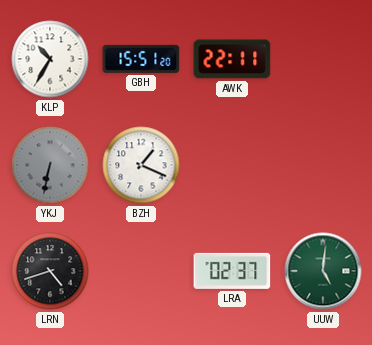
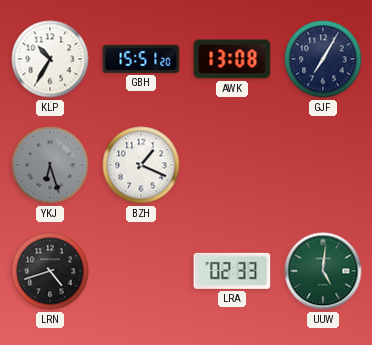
AWK: 22:11 -> 13:08 (232, 59)
GJF: none -> 7:05 (323, 59)
YKJ: 6:32 -> 6:27 (50, 165)
LRA: 02:37 -> 02:33 (232, 271)
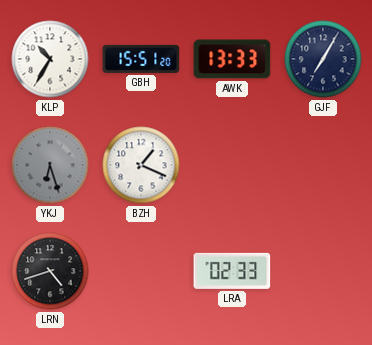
AWK: 13:08 -> 13:33 (232, 59)
UUW: 5:01 -> none (323, 271)
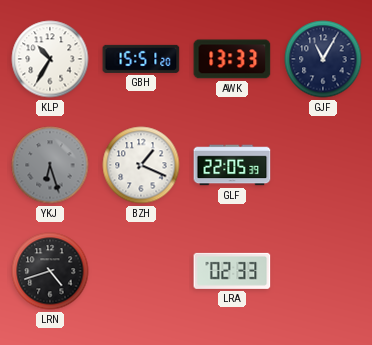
GJF: 7:05 -> 11:05 (323, 59)
GLF: none -> 22:05 (232, 165)
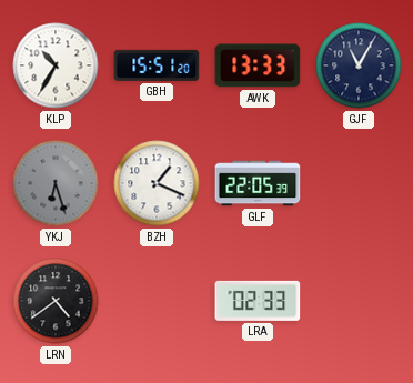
LRN: 4:42 -> 4:39 (56, 301)
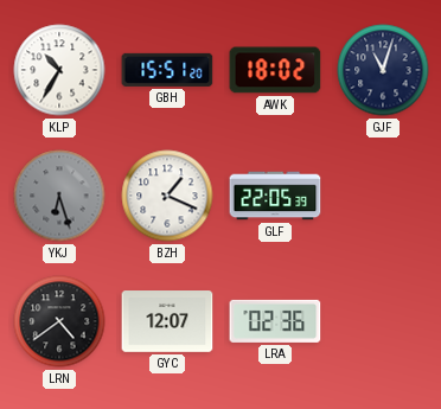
AWK: 13:33 -> 18:02 (275, 70)
GJF: 11:05 -> 11:03 (383, 70)
GYC: none -> 12:07 (167, 321)
LRA: 02:33 -> 02:36 (275, 321)
